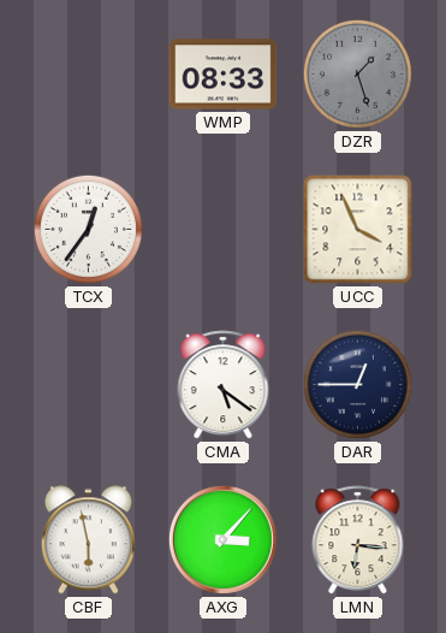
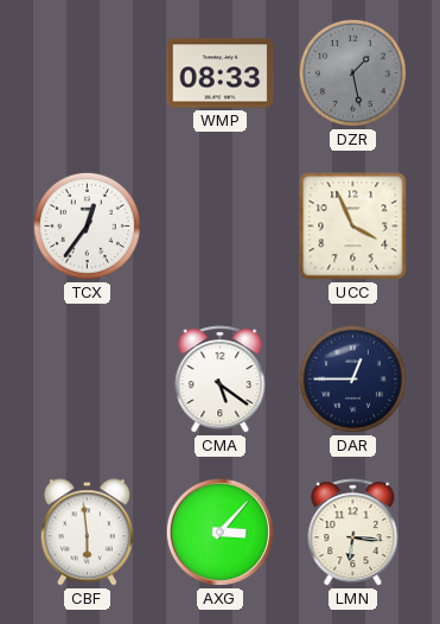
DZR: 1:27 -> 1:28 (352, 72)
CBF: 5:58 -> 5:59 (87, 533)
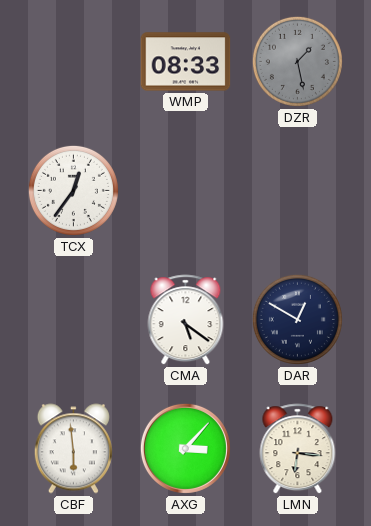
UCC: 3:56 -> none (353, 227)
DAR: 12:45 -> 12:50 (297, 319)
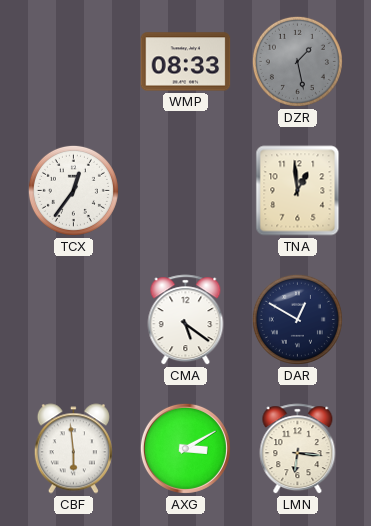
TNA: none -> 12:59 (298, 191)
AXG: 3:07 -> 3:10 (185, 448)
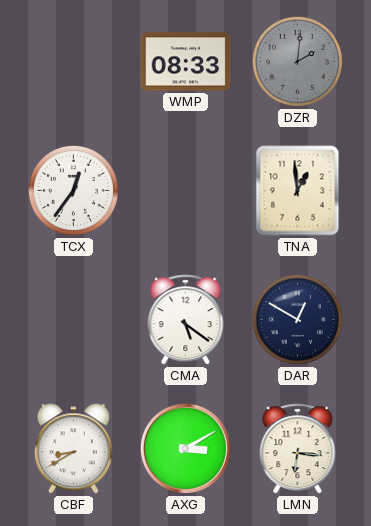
DZR: 1:28 -> 2:01 (297, 61)
CBF: 5:59 -> 8:40 (73, 449)
